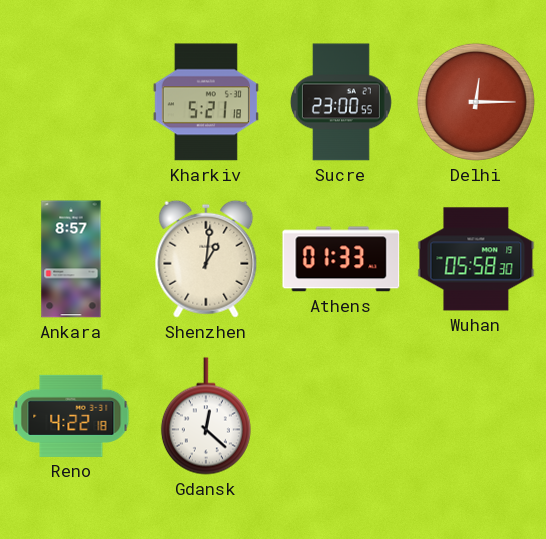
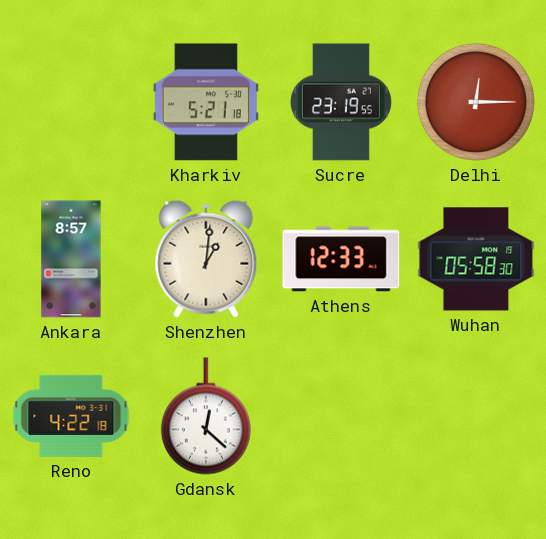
Sucre: 23:00 -> 23:19 (341, 102)
Athens: 01:33 -> 12:33 (341, 259)
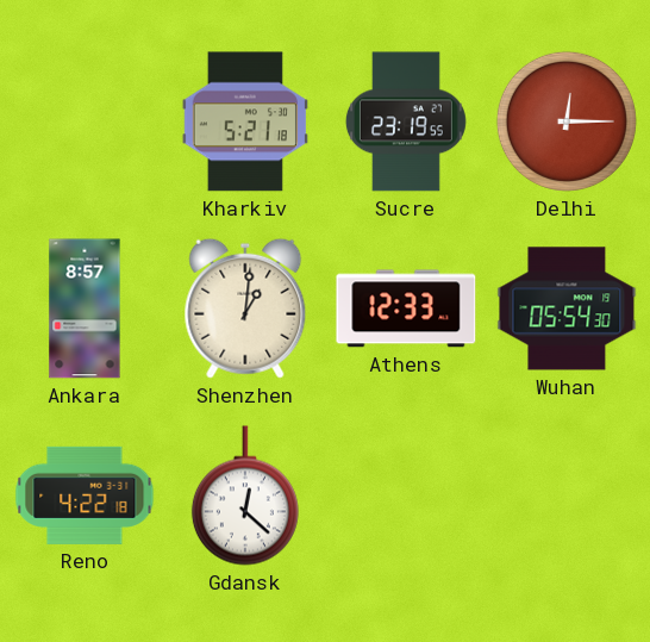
Wuhan: 05:58 -> 05:54 (567, 308)
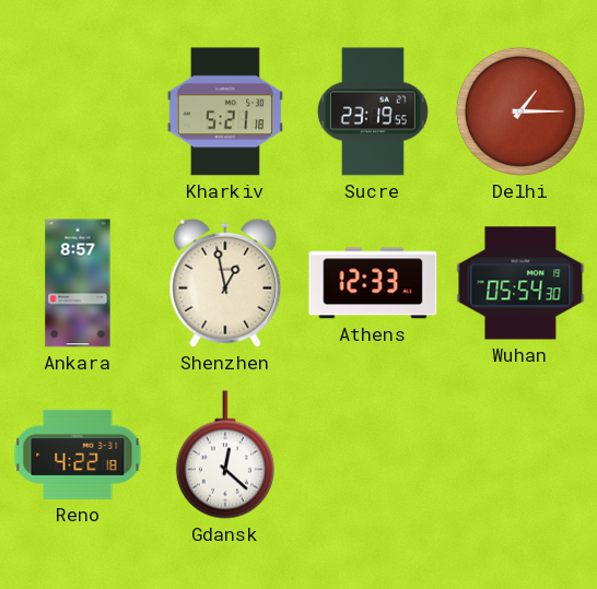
Delhi: 12:15 -> 1:15 (520, 111)
Shenzhen: 1:01 -> 12:58 (225, 283)
